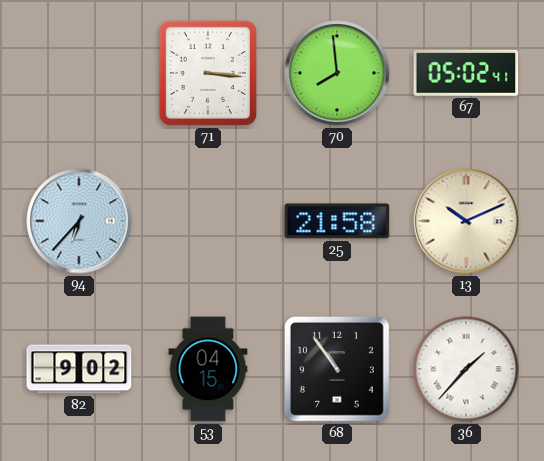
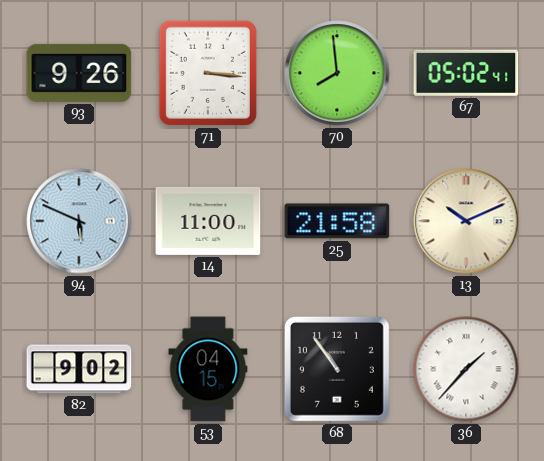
93: none -> 9:26 (79, 73)
94: 6:37 -> 5:49 (79, 221)
14: none -> 11:00 (208, 221)
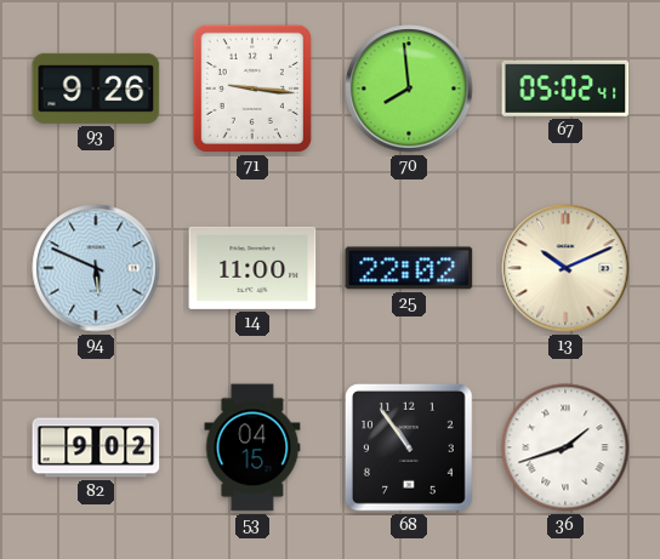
71: 3:16 -> 9:16 (252, 89)
25: 21:58 -> 22:02 (409, 268)
36: 1:37 -> 1:42 (565, 447)
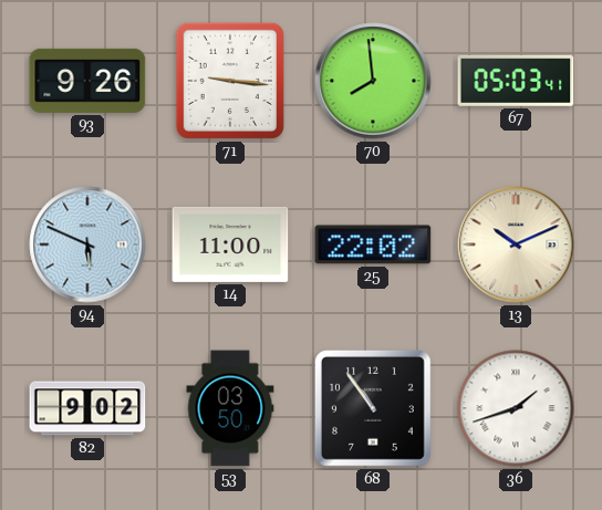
67: 05:02 -> 05:03 (516, 81)
53: 04:15 -> 03:50 (230, 408)
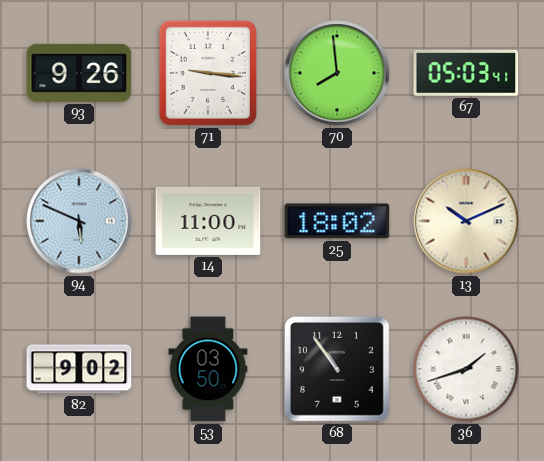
25: 22:02 -> 18:02 (337, 221)
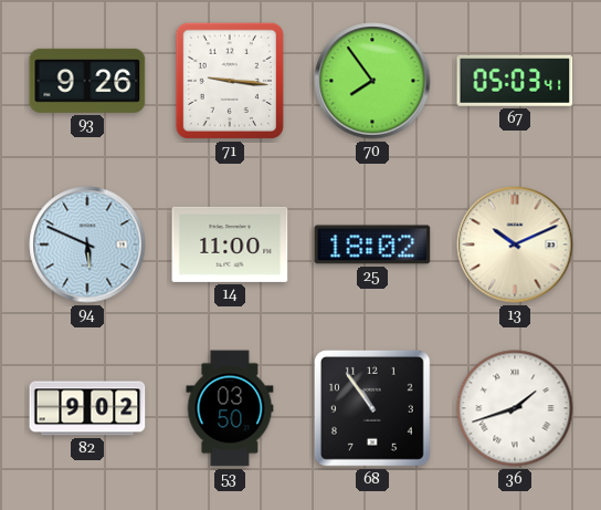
70: 7:59 -> 7:54 (372, 81)
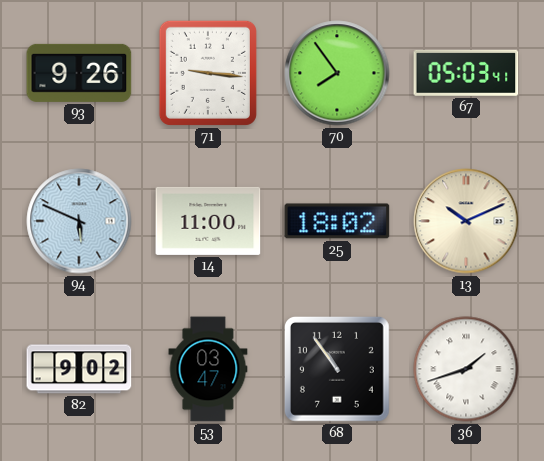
53: 03:50 -> 03:47 (208, 369)
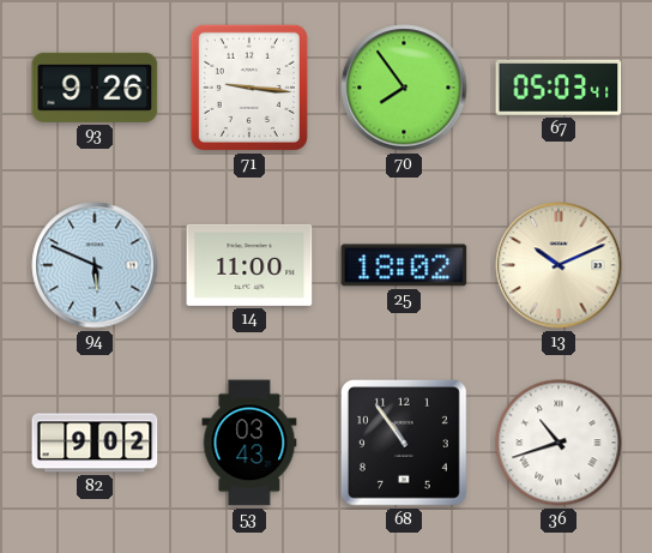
53: 03:47 -> 03:43 (249, 443)
36: 1:42 -> 10:42 (559, 443)
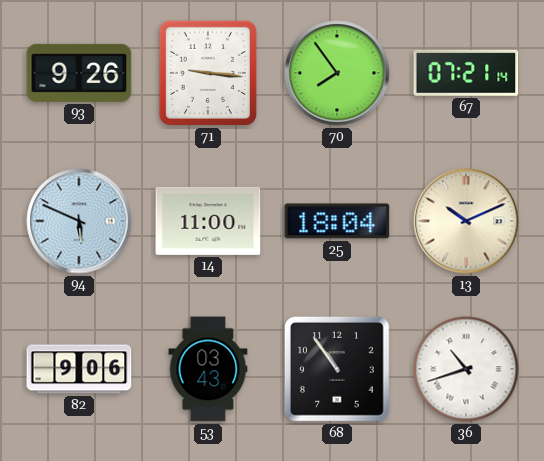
67: 05:03 -> 07:21 (466, 73)
25: 18:02 -> 18:04 (337, 221)
82: 9:02 -> 9:06 (79, 369)
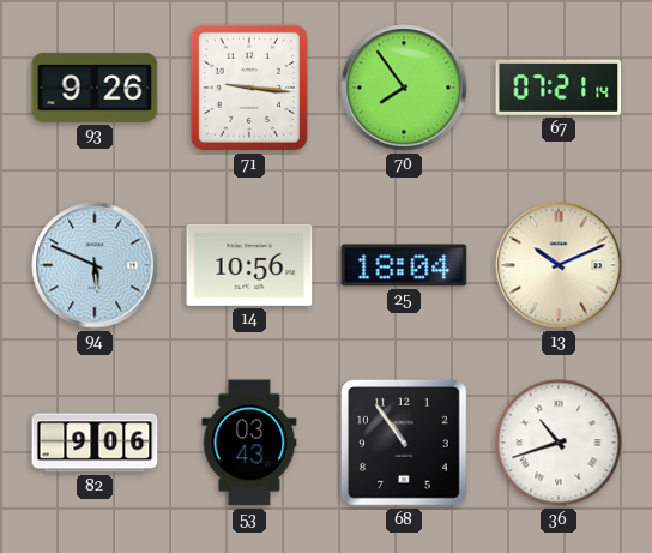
14: 11:00 -> 10:56 (249, 265)
